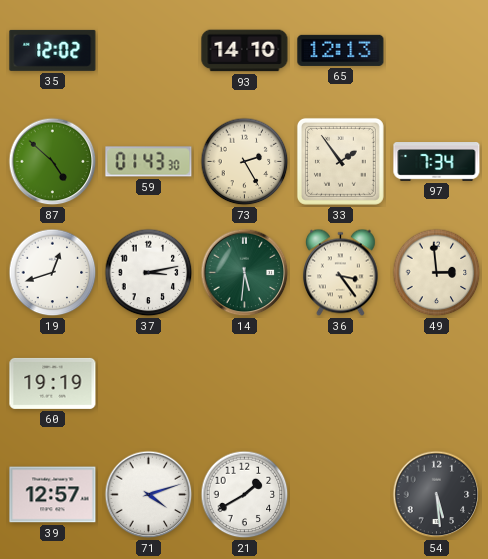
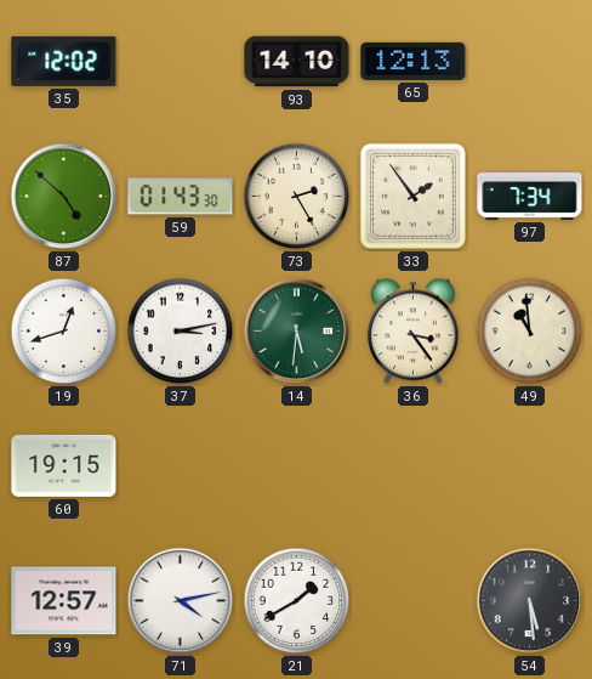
49: 2:59 -> 10:59 (530, 332)
60: 19:19 -> 19:15 (64, 465)
71: 4:12 -> 4:13 (181, 601)
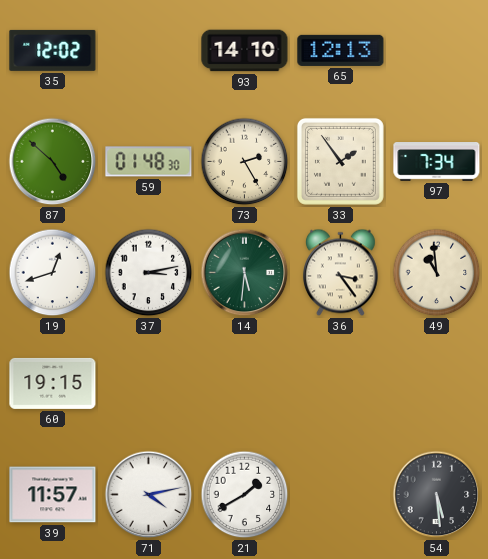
59: 01:43 -> 01:48 (149, 162)
39: 12:57 -> 11:57 (53, 495)
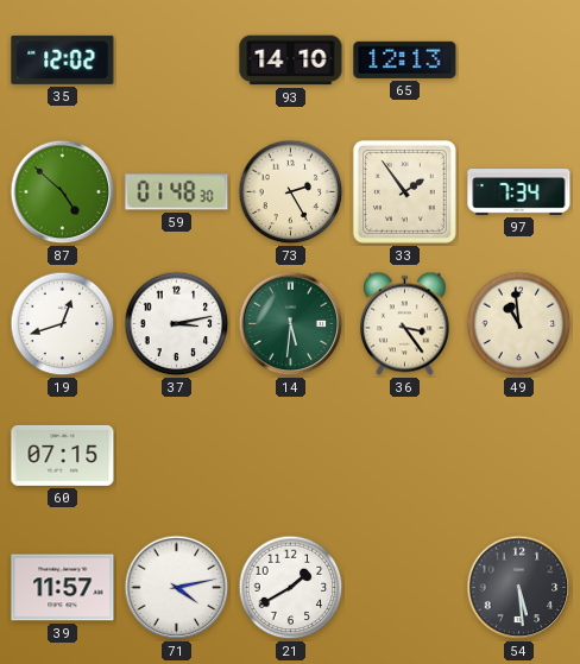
60: 19:15 -> 07:15 (63, 455)
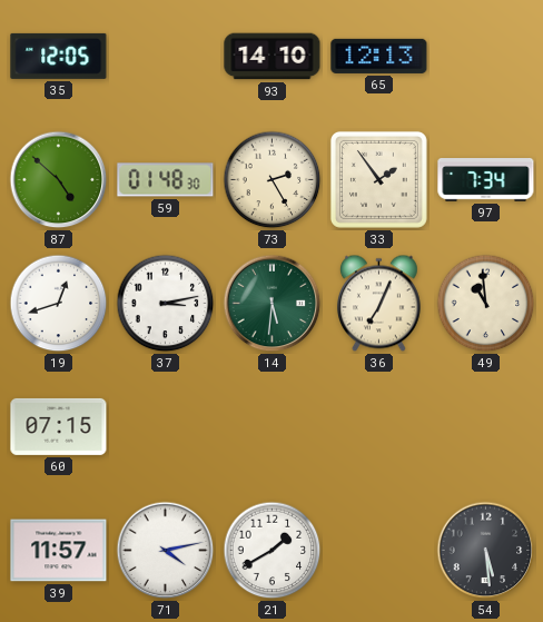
35: 12:02 -> 12:05 (59, 56)
36: 3:24 -> 7:04 (378, 304)
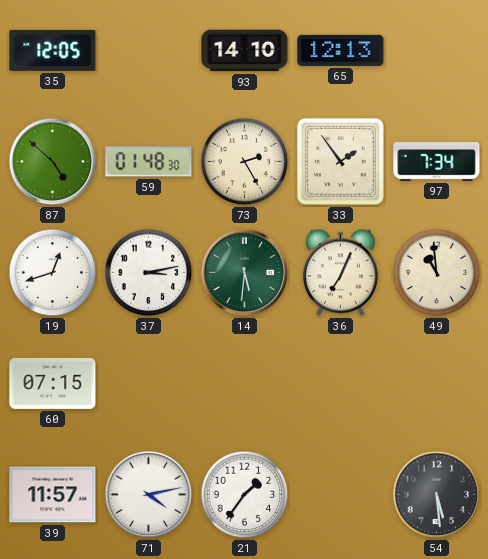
21: 1:40 -> 1:36 (245, 495)
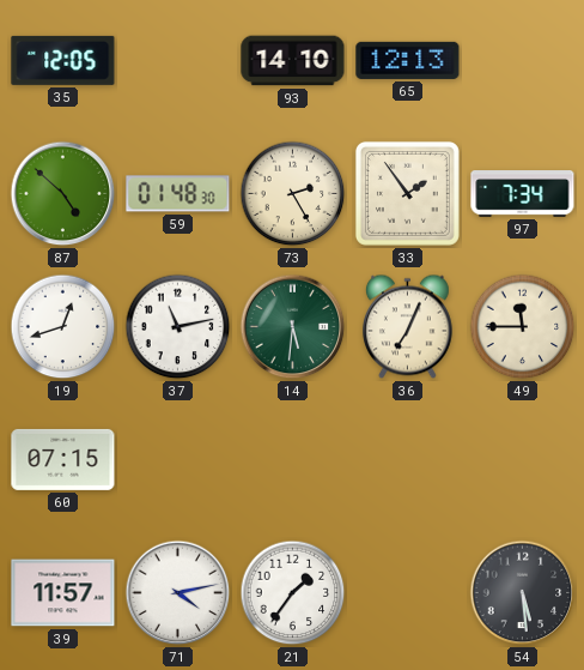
37: 3:13 -> 11:13 (178, 327)
49: 10:59 -> 11:45 (523, 327)
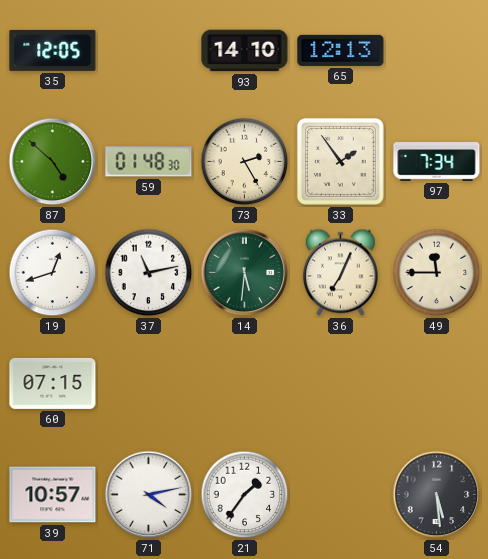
39: 11:57 -> 10:57 (53, 495)
